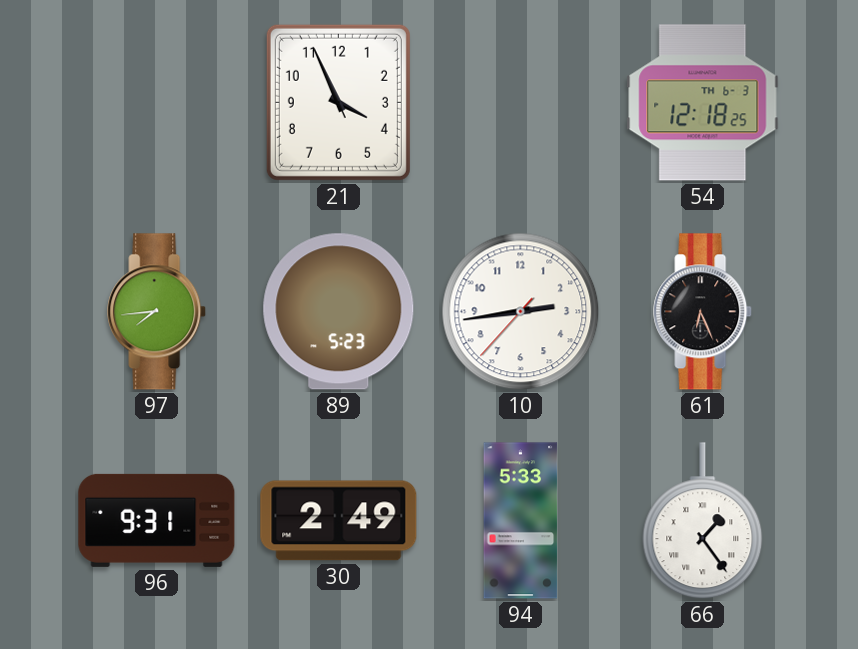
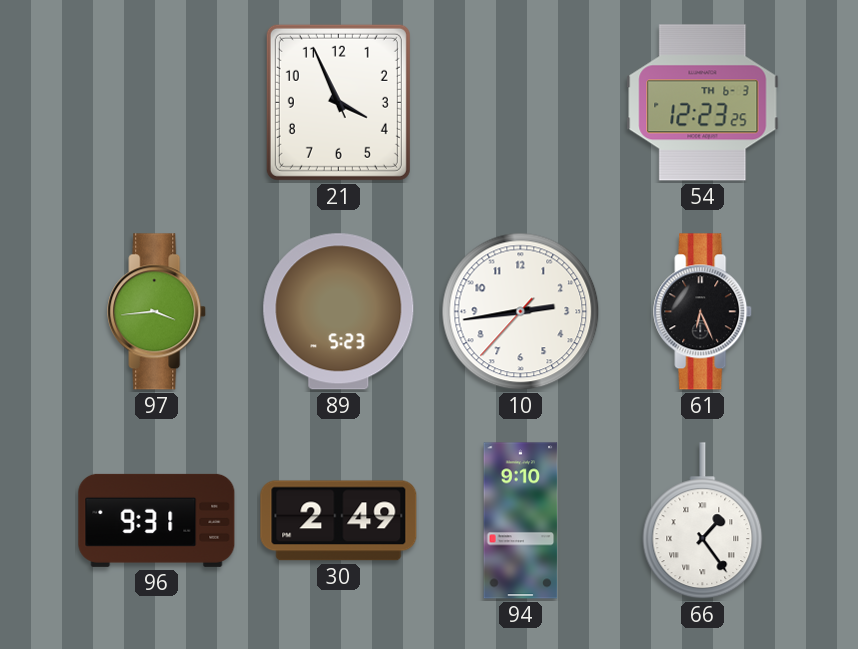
54: 12:18 -> 12:23 (703, 103)
97: 7:44 -> 3:44 (157, 312)
94: 5:33 -> 9:10 (521, 521)
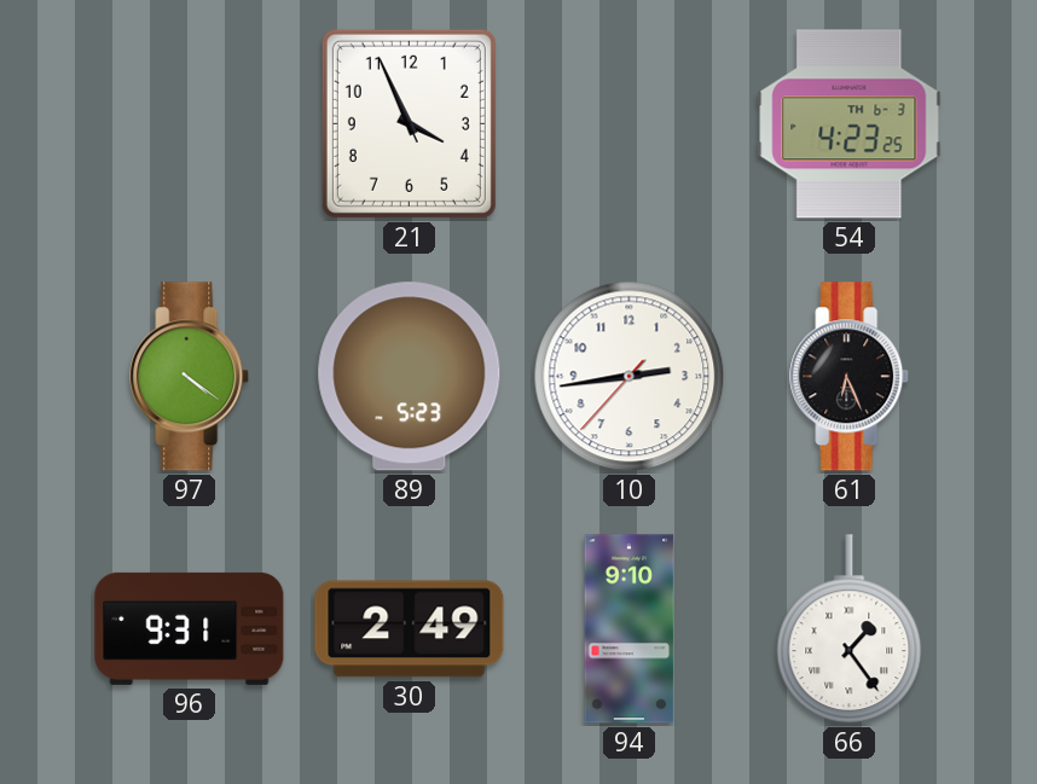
54: 12:23 -> 4:23 (850, 124)
97: 3:44 -> 4:21 (190, 377)
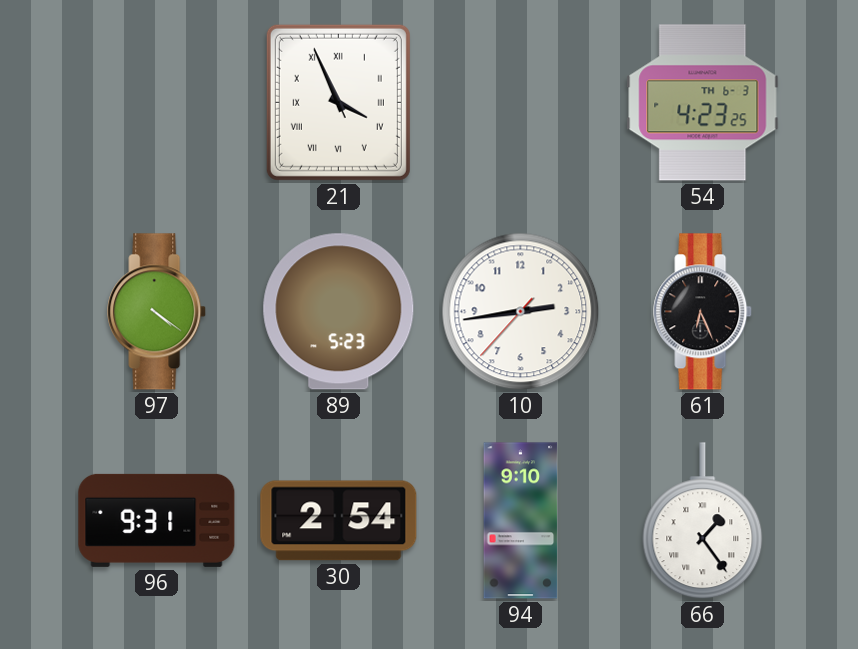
21 numerals: Arabic -> Roman (338, 102)
30: 2:49 -> 2:54 (339, 521)
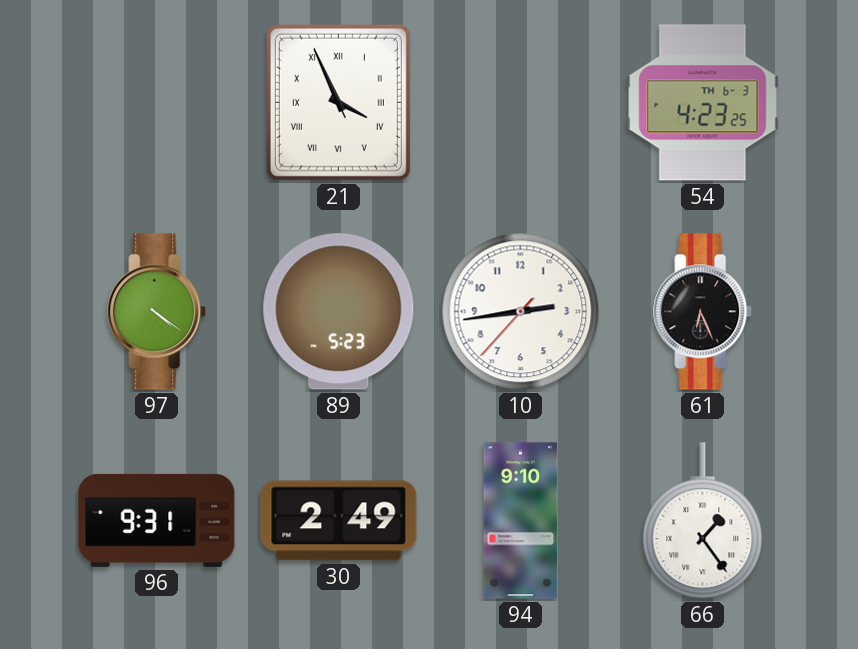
30: 2:54 -> 2:49 (339, 521)
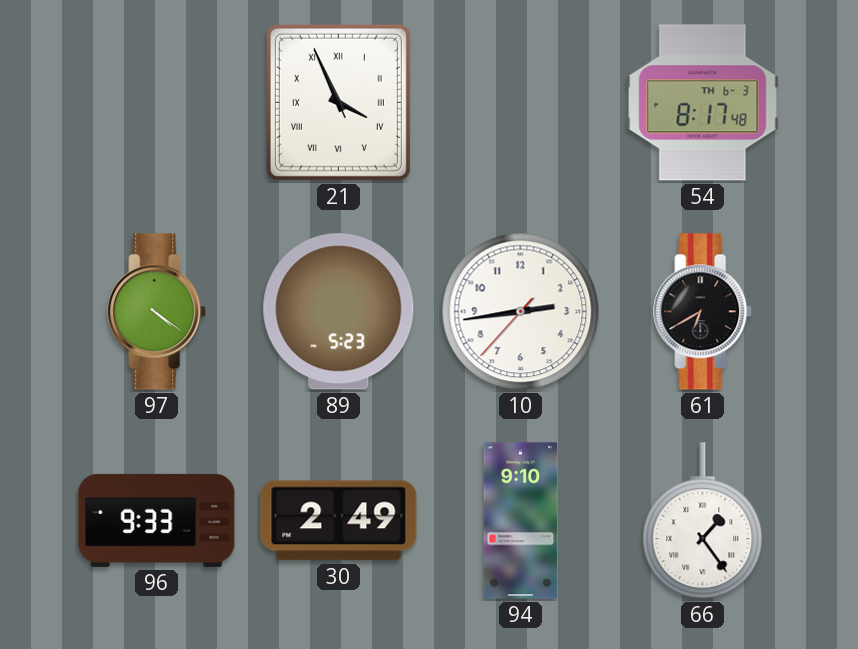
54: 4:23 -> 8:17 (703, 103)
61: 6:26 -> 6:40 (703, 312)
96: 9:31 -> 9:33 (157, 520)
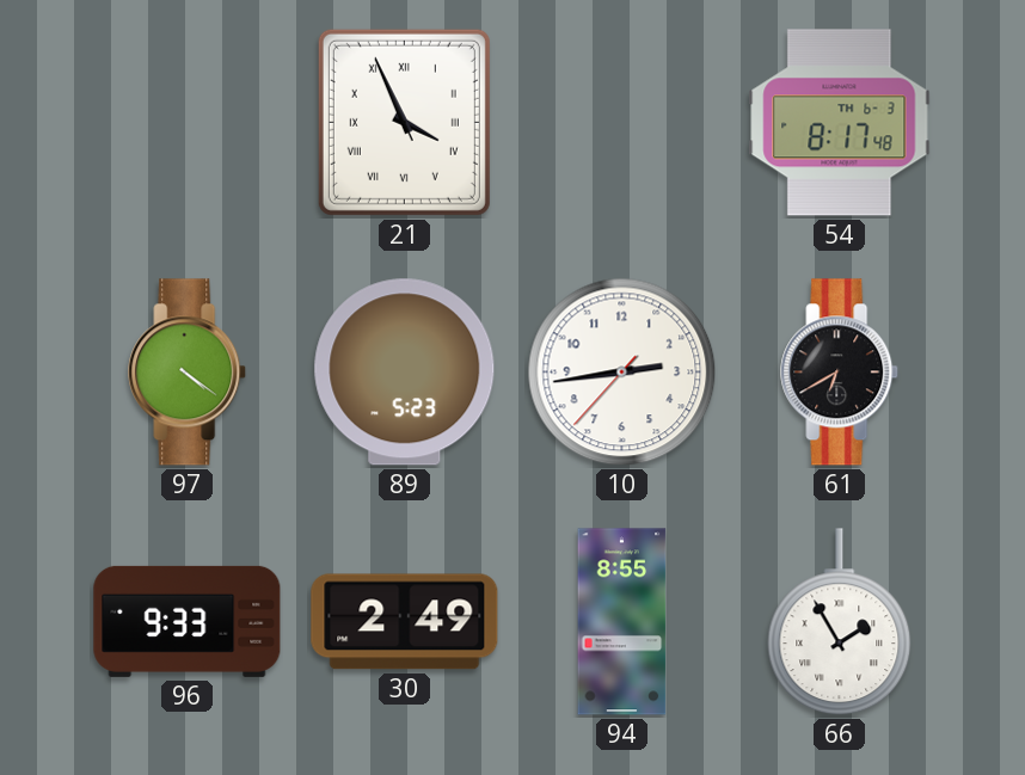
94: 9:10 -> 8:55 (622, 622)
66: 1:24 -> 1:55 (840, 622)
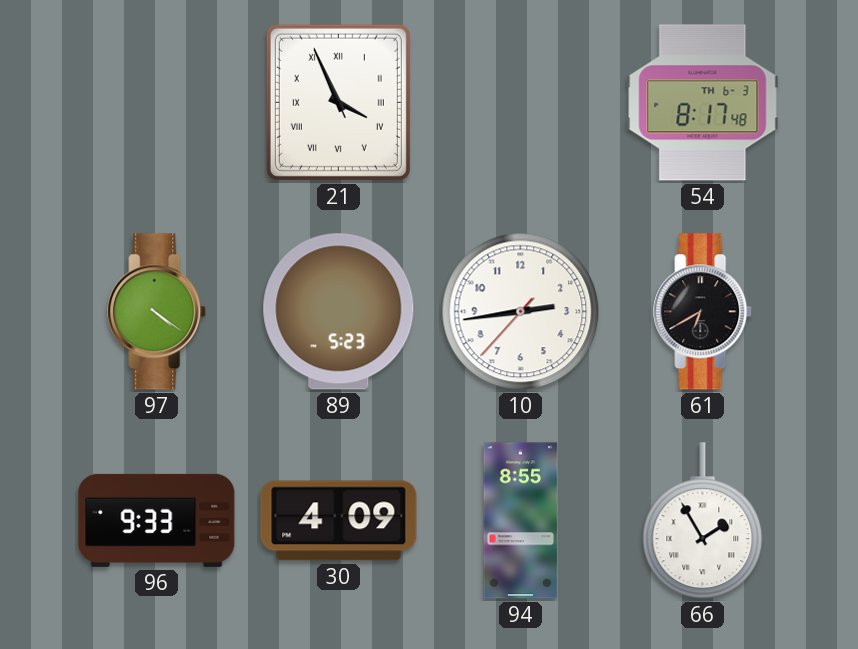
30: 2:49 -> 4:09 (339, 521)
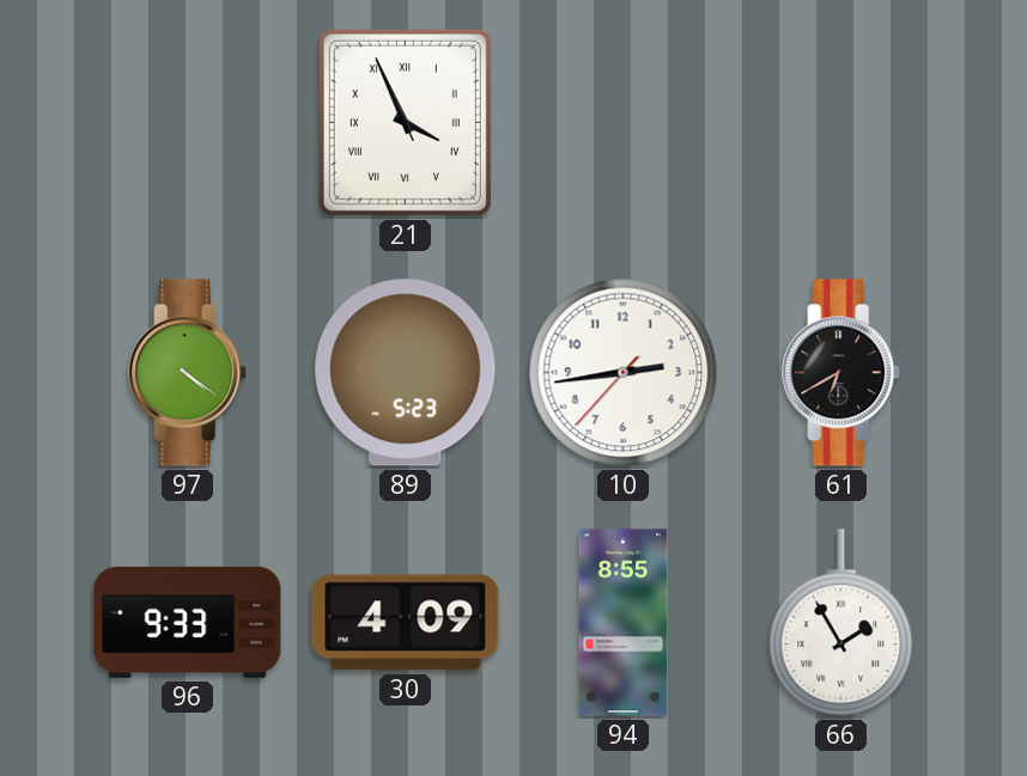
54: 8:17 -> none (703, 103)
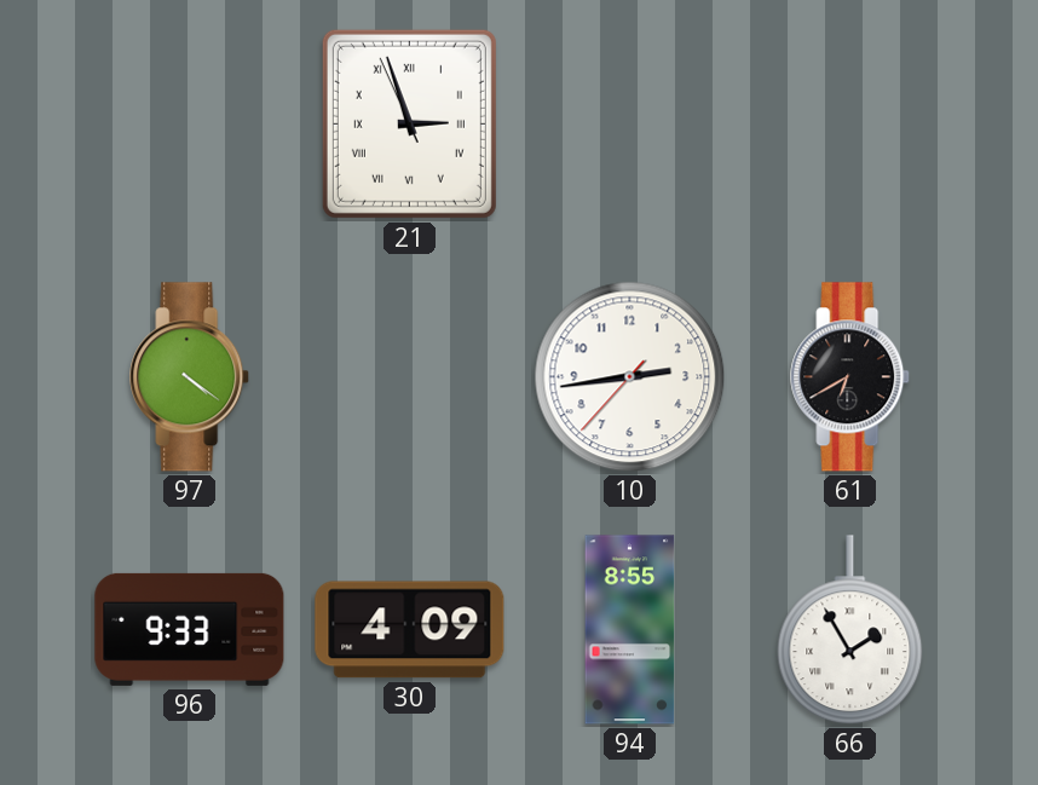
21: 3:55 -> 2:56 (409, 123)
89: 5:23 -> none (406, 373)
